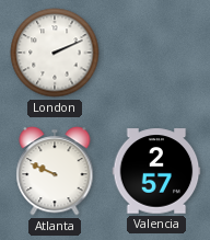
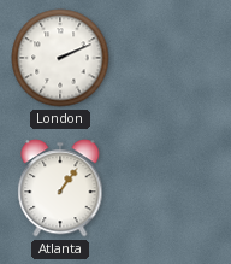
Atlanta: 9:49 -> 1:06 (60, 188)
Valencia: 2:57 -> none (156, 171)
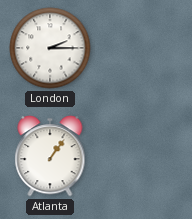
London: 2:11 -> 2:15 (50, 48)
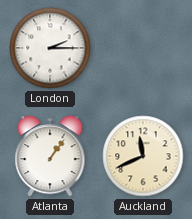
Auckland: none -> 11:41 (143, 156)
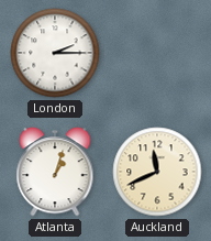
Atlanta: 1:06 -> 1:03 (55, 172)
